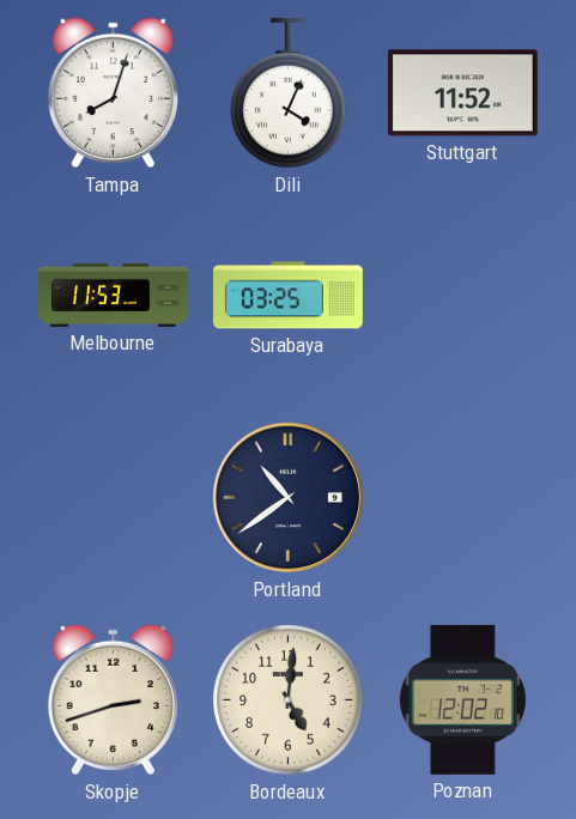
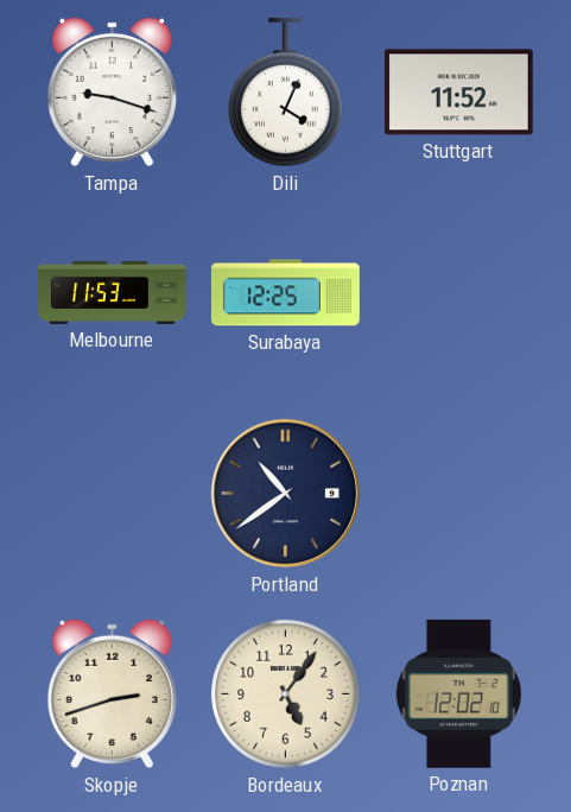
Tampa: 8:03 -> 9:18 (112, 93)
Surabaya: 03:25 -> 12:25 (285, 293)
Bordeaux: 5:01 -> 5:06 (286, 694)
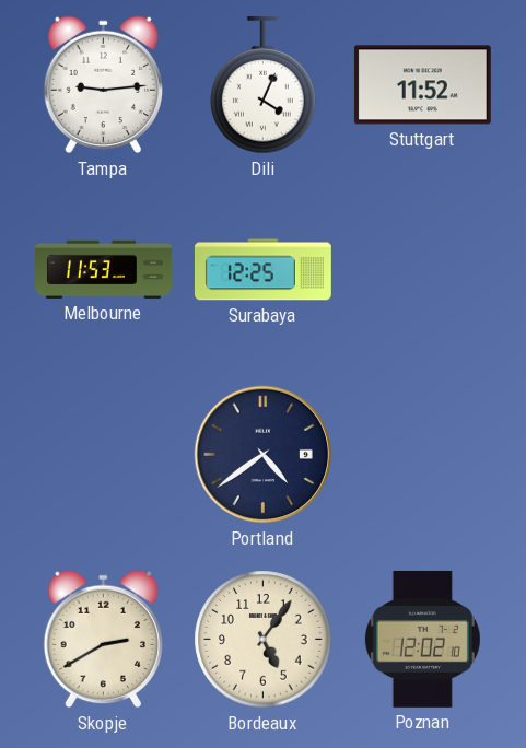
Tampa: 9:18 -> 9:14 (103, 85)
Portland: 10:39 -> 4:39 (264, 455)
Skopje: 2:42 -> 2:40 (103, 640)
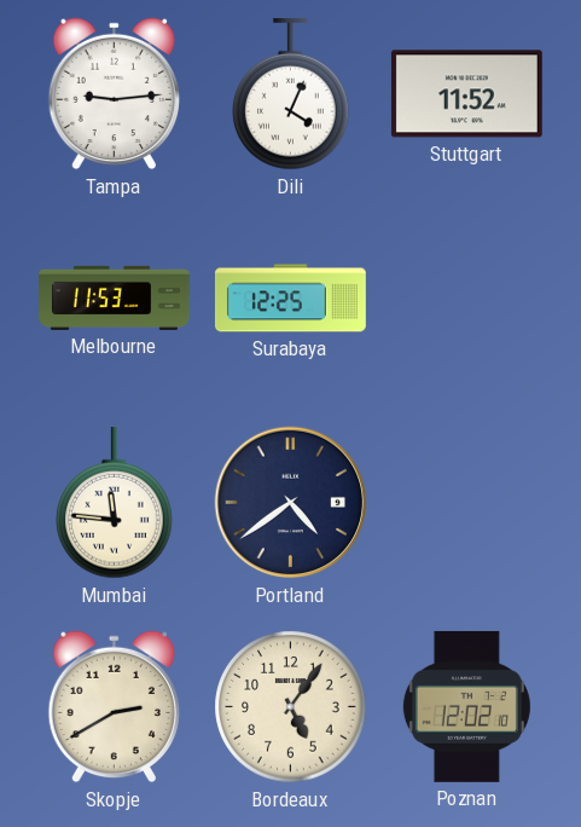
Mumbai: none -> 11:46 (115, 503)
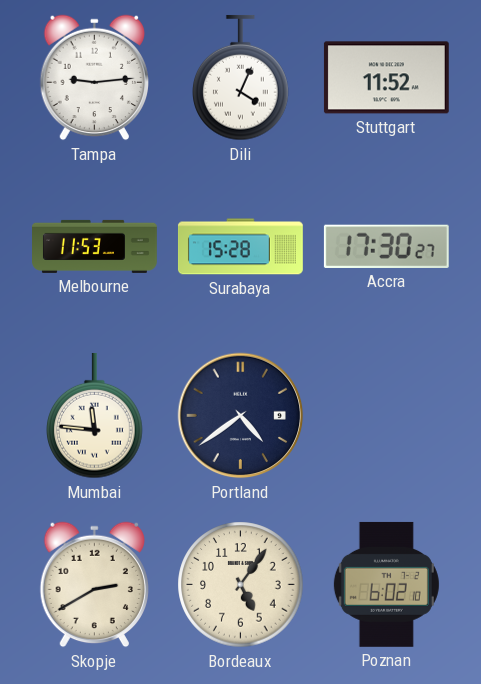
Surabaya: 12:25 -> 15:28 (240, 247)
Accra: none -> 17:30 (386, 246)
Poznan: 12:02 -> 6:02 (386, 584)
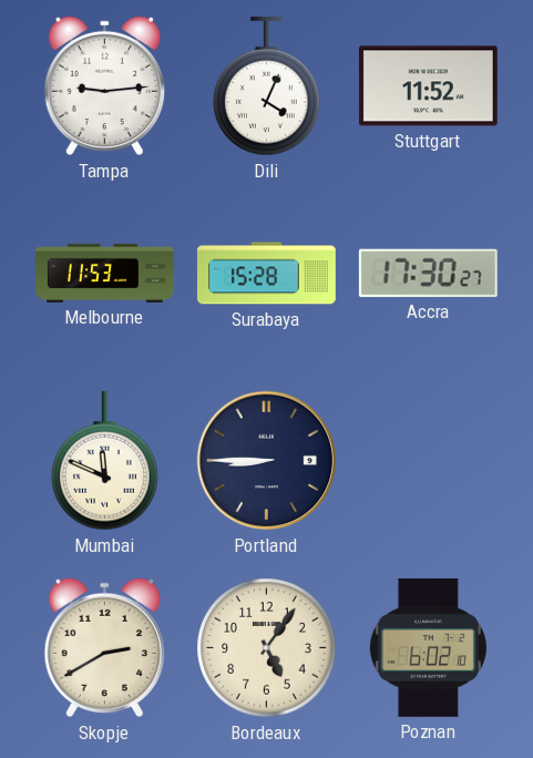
Mumbai: 11:46 -> 11:49 (105, 461)
Portland: 4:39 -> 8:45 (267, 461)
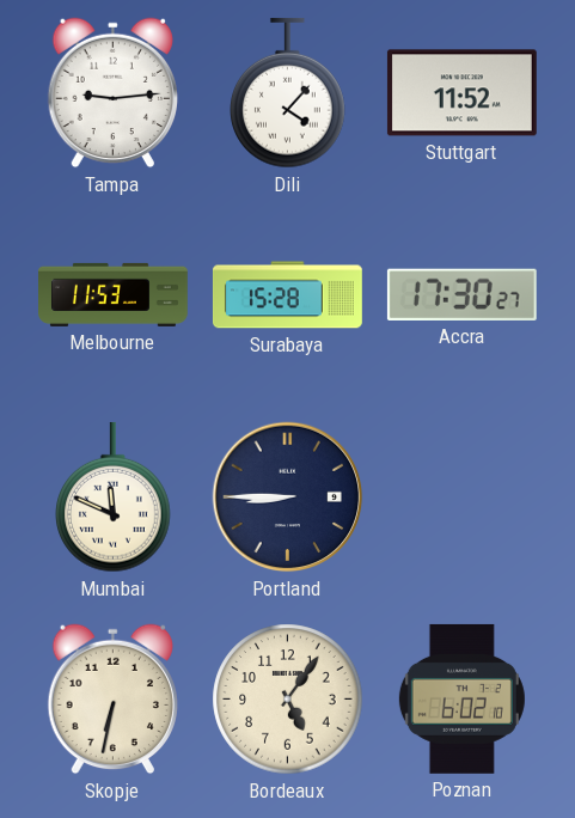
Dili: 4:04 -> 4:07 (288, 93)
Skopje: 2:40 -> 6:32 (112, 700)
